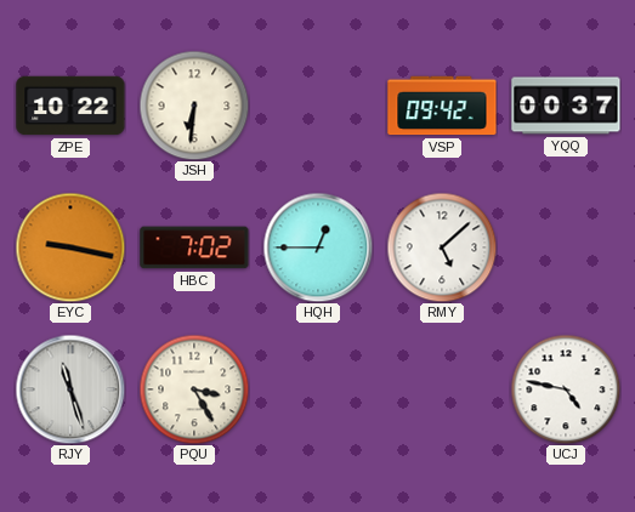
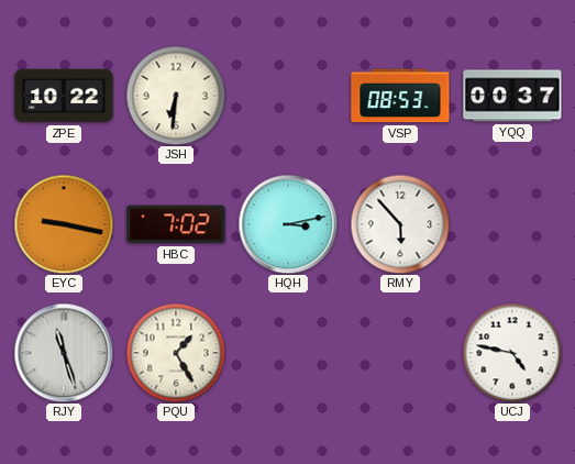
VSP: 09:42 -> 08:53 (400, 96)
HQH: 12:45 -> 3:13 (288, 224)
RMY: 5:08 -> 5:53 (400, 224)
PQU: 3:25 -> 1:25 (176, 353)
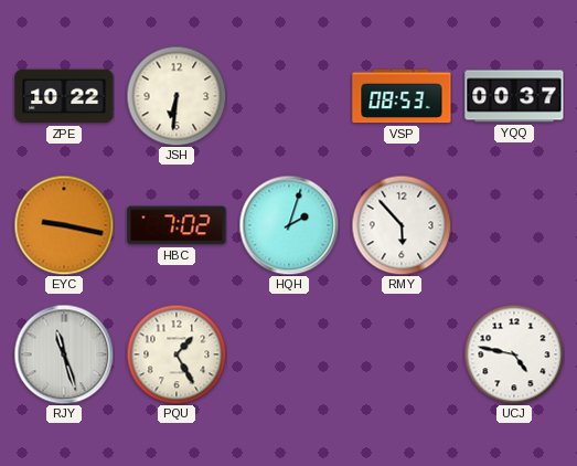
HQH: 3:13 -> 2:03 (289, 225)
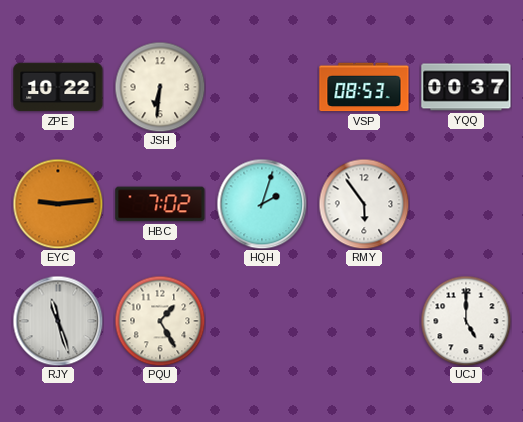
EYC: 9:17 -> 9:14 (58, 204)
RMY: 5:53 -> 5:54 (364, 204)
UCJ: 4:47 -> 5:00 (466, 321)
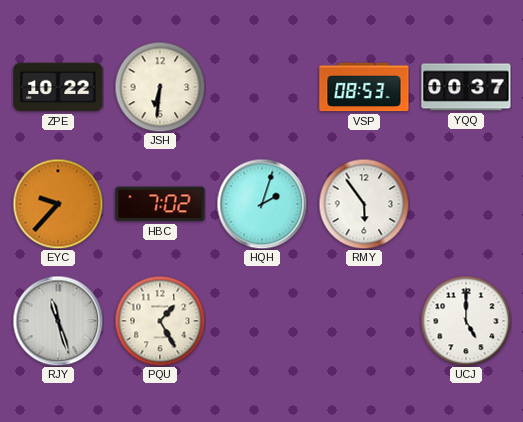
EYC: 9:14 -> 9:37 (58, 204)
